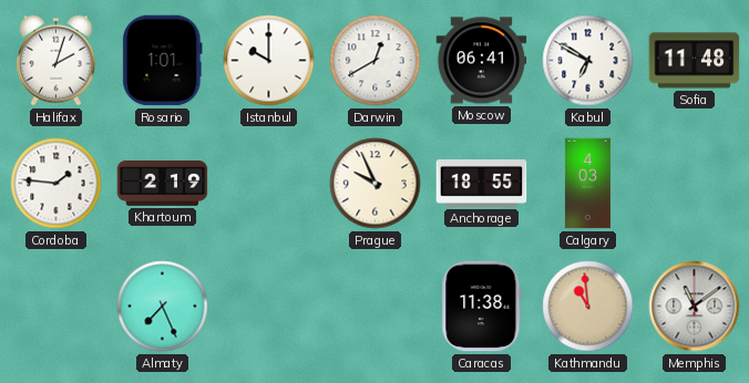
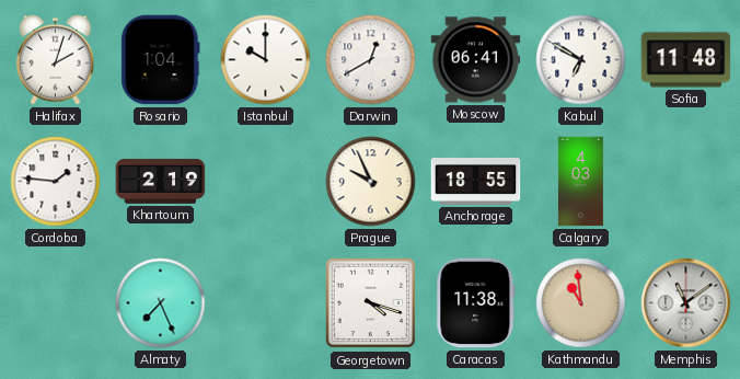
Rosario: 1:01 -> 1:04 (161, 60)
Georgetown: none -> 4:18 (371, 303)
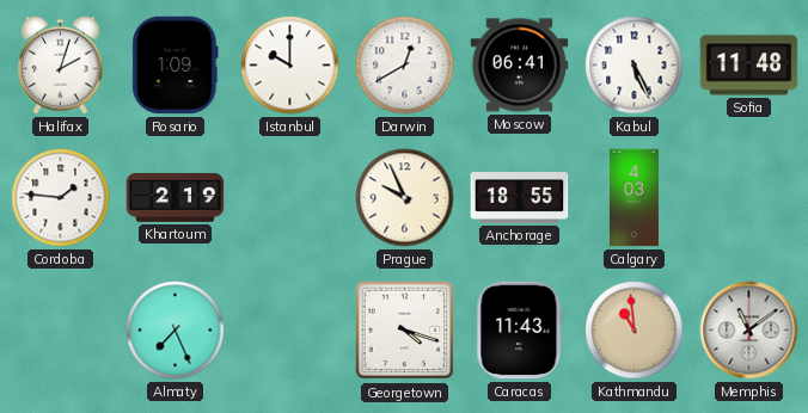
Rosario: 1:04 -> 1:09 (176, 66)
Kabul: 6:50 -> 5:26 (635, 66)
Caracas: 11:38 -> 11:43 (520, 331)
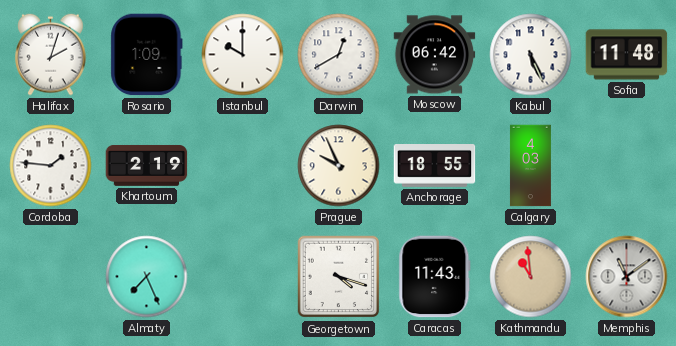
Moscow: 06:41 -> 06:42 (435, 55)
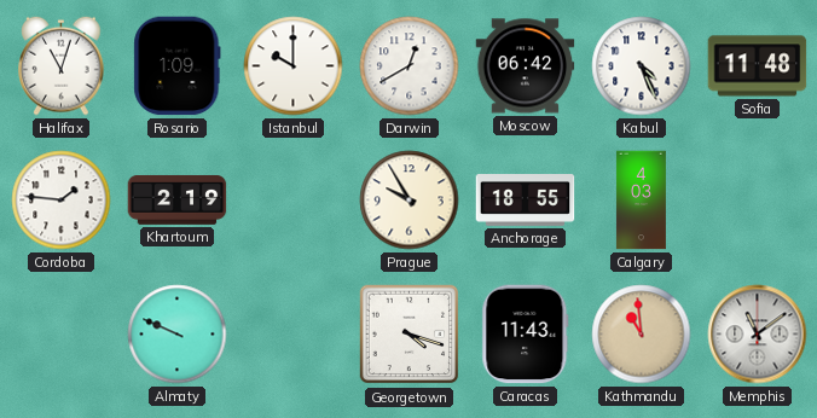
Halifax: 2:03 -> 11:03 (62, 65)
Kabul: 5:26 -> 4:26 (642, 66)
Prague: 9:56 -> 9:55 (410, 201)
Almaty: 7:26 -> 9:49 (178, 335)
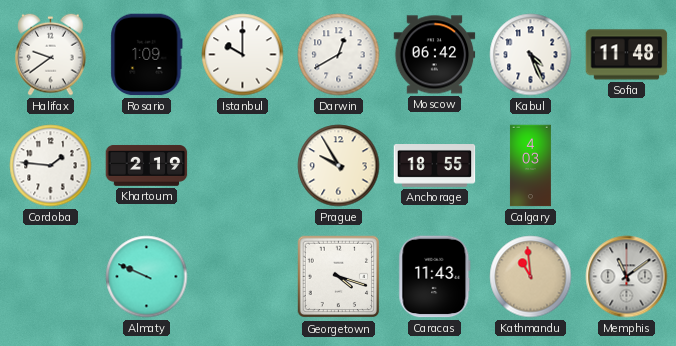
Halifax: 11:03 -> 9:39 (51, 54)
